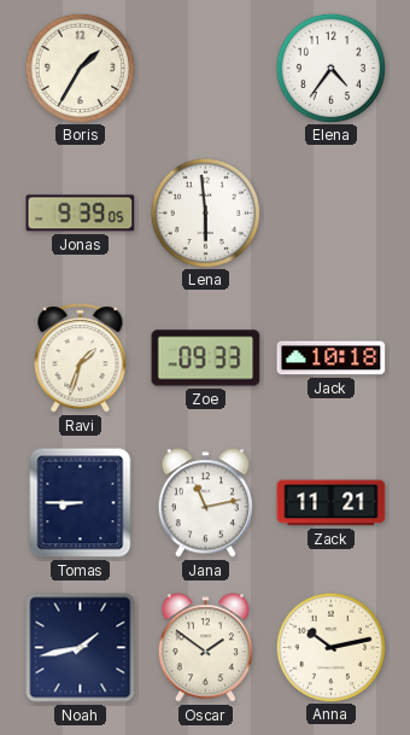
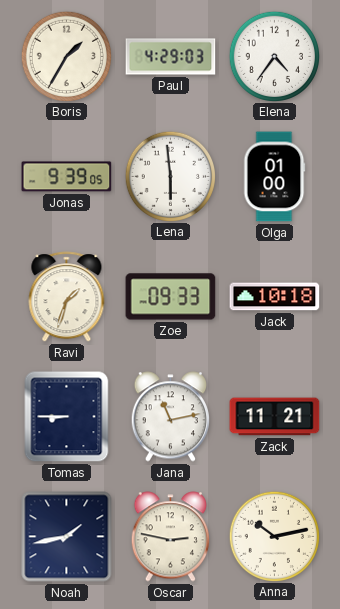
Paul: none -> 4:29 (171, 57)
Olga: none -> 01:00 (274, 177)
Oscar: 1:51 -> 2:47 (170, 537)
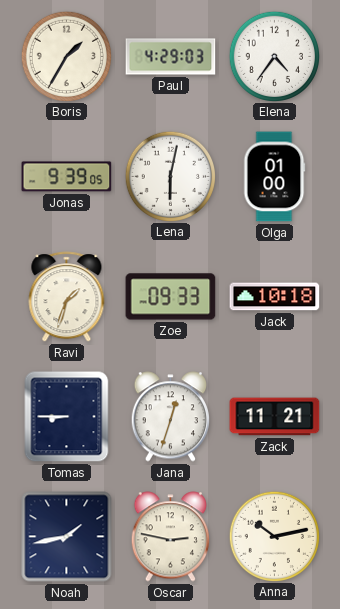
Lena: 5:59 -> 6:02 (170, 176)
Jana: 11:13 -> 12:33 (170, 417)
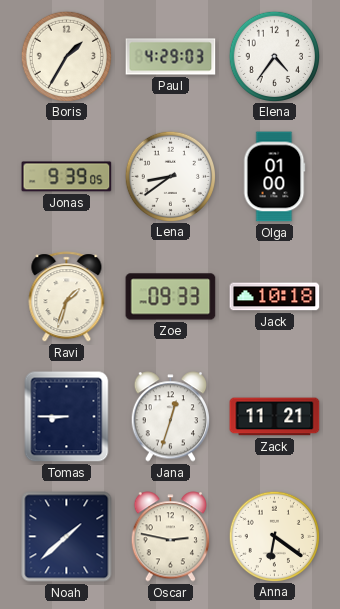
Lena: 6:02 -> 8:39 (170, 176)
Noah: 1:43 -> 1:38 (67, 537)
Anna: 10:13 -> 6:21 (274, 536)
